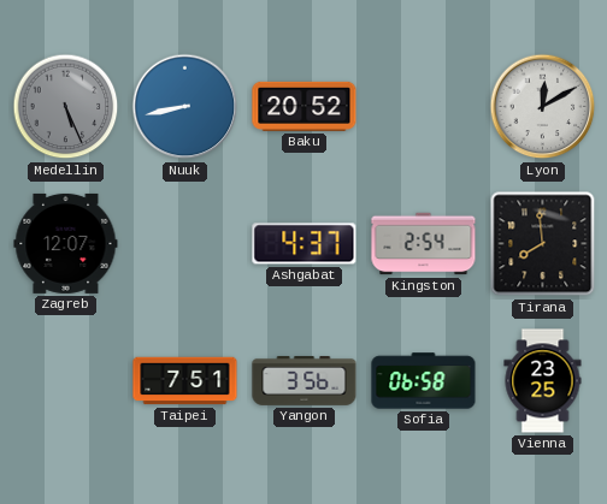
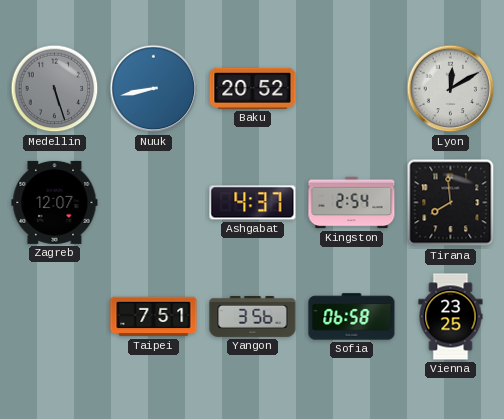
Medellin: 5:26 -> 5:27 (55, 89)
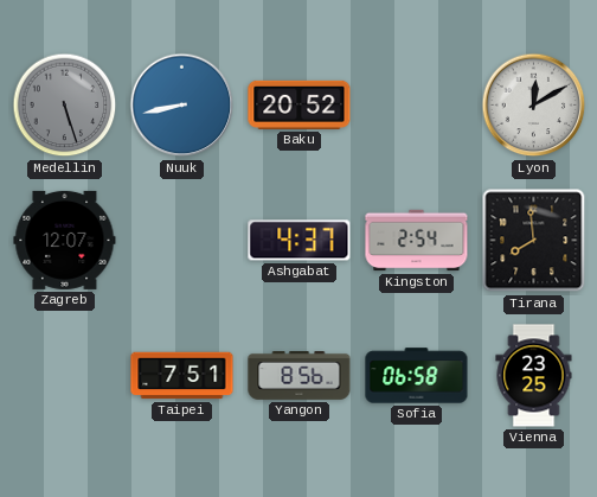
Yangon: 3:56 -> 8:56 (300, 375)
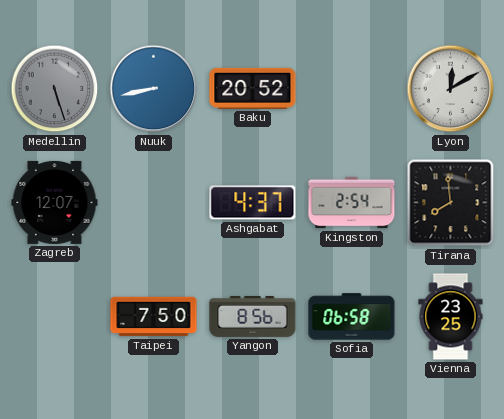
Taipei: 7:51 -> 7:50 (154, 317)
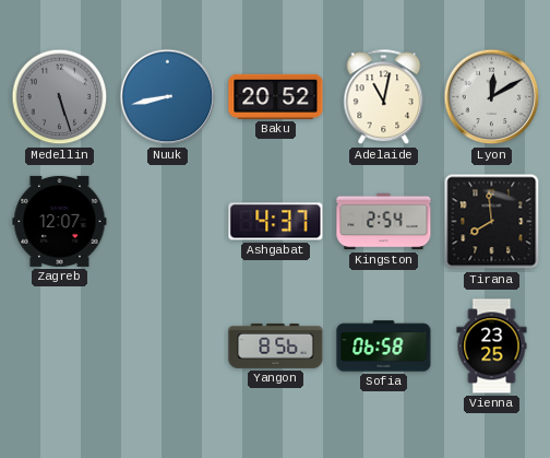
Adelaide: none -> 11:02 (384, 97)
Taipei: 7:50 -> none (154, 317)
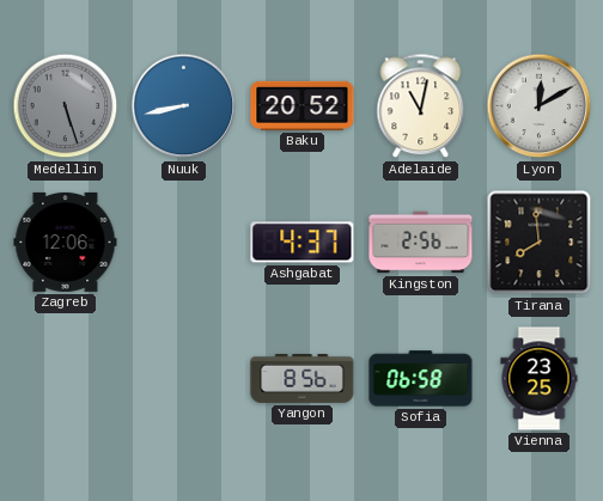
Zagreb: 12:07 -> 12:06 (66, 242)
Kingston: 2:54 -> 2:56 (421, 243)
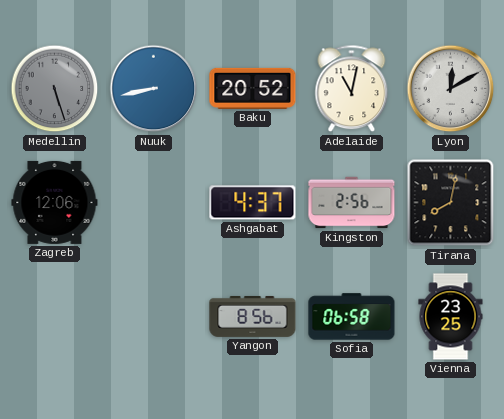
Tirana: 7:59 -> 8:02 (451, 203)
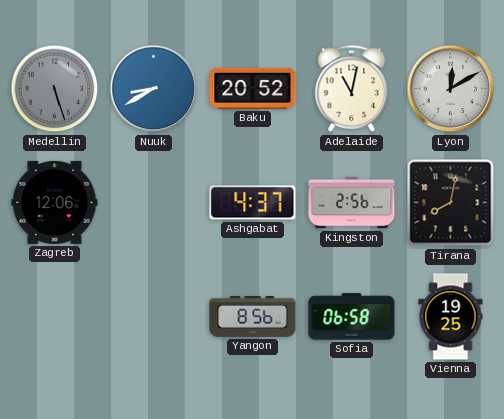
Nuuk: 8:43 -> 8:40 (154, 89)
Vienna: 23:25 -> 19:25 (451, 317)
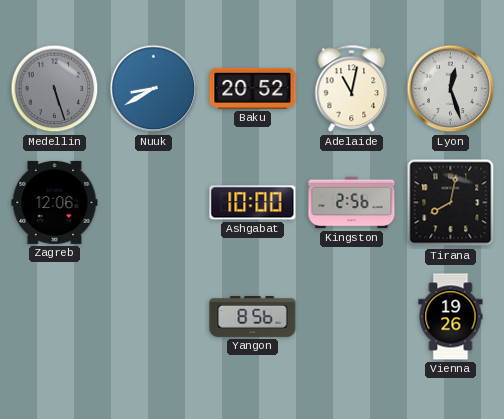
Lyon: 12:10 -> 12:27 (451, 89)
Ashgabat: 4:37 -> 10:00 (253, 203)
Sofia: 06:58 -> none (352, 317)
Vienna: 19:25 -> 19:26 (451, 317)
